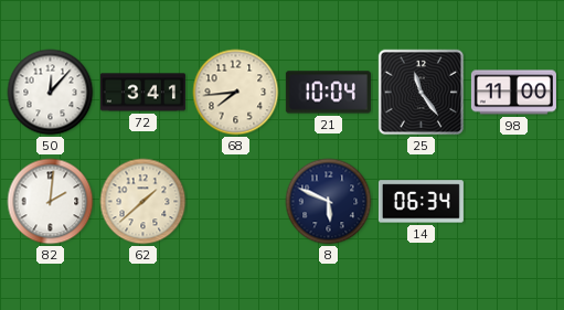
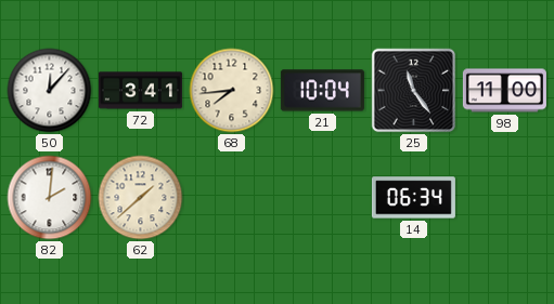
8: 5:49 -> none (329, 202)
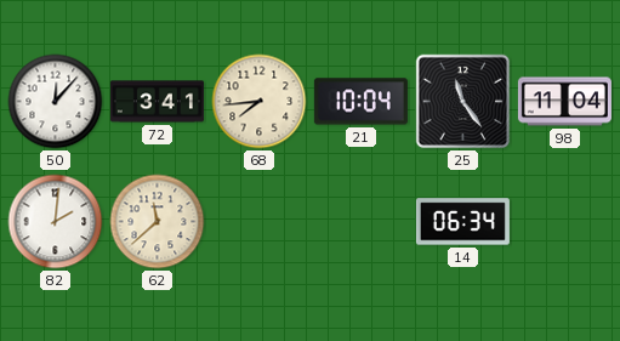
98: 11:00 -> 11:04 (564, 102)
62: 1:38 -> 11:38 (158, 222)
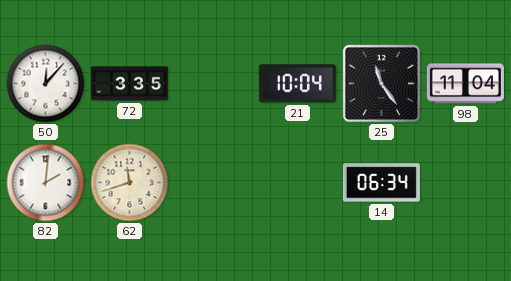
72: 3:41 -> 3:35 (129, 84)
68: 7:44 -> none (260, 102)
62: 11:38 -> 11:42 (130, 183)
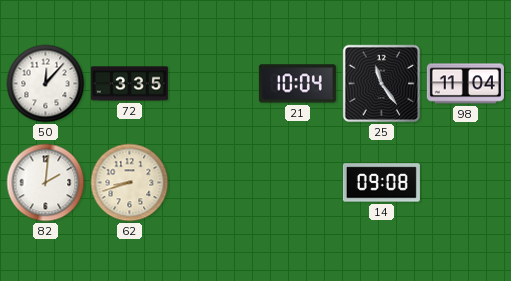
62: 11:42 -> 8:42 (130, 183)
14: 06:34 -> 09:08 (381, 183)
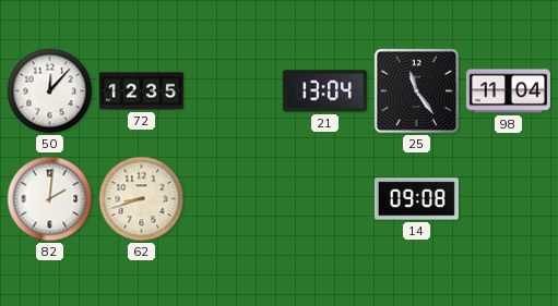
72: 3:35 -> 12:35 (141, 91)
21: 10:04 -> 13:04 (324, 91)
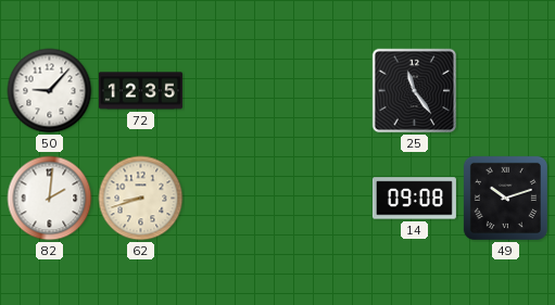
50: 12:07 -> 9:07 (50, 91)
21: 13:04 -> none (324, 91)
98: 11:04 -> none (508, 91)
49: none -> 10:12 (505, 198)
